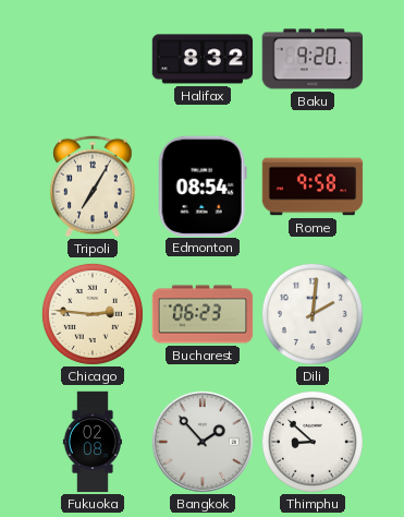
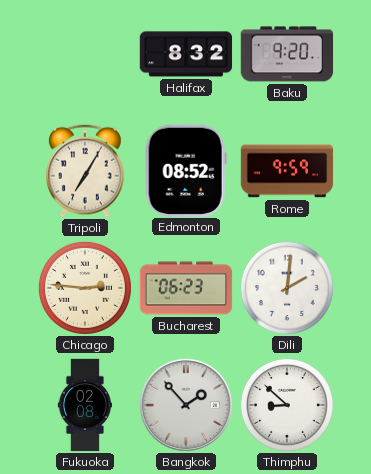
Edmonton: 08:54 -> 08:52 (186, 170)
Rome: 9:58 -> 9:59 (287, 171)
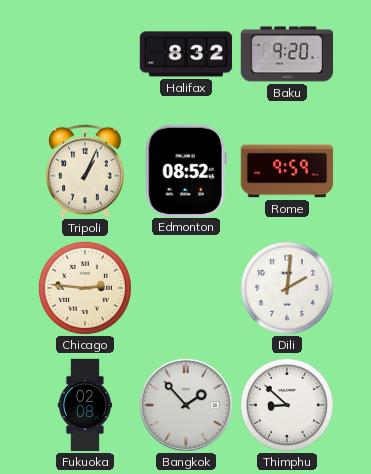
Tripoli: 7:05 -> 1:04 (85, 171)
Bucharest: 06:23 -> none (186, 288)
